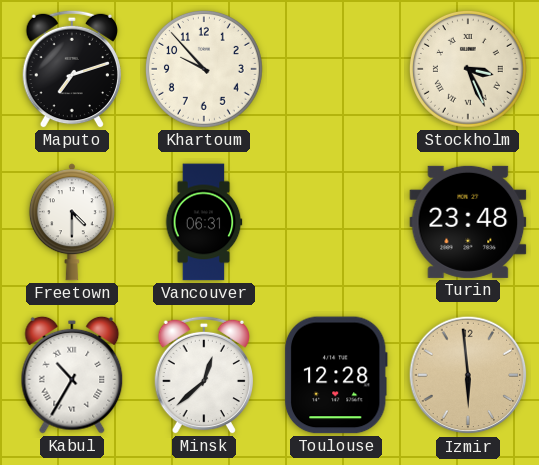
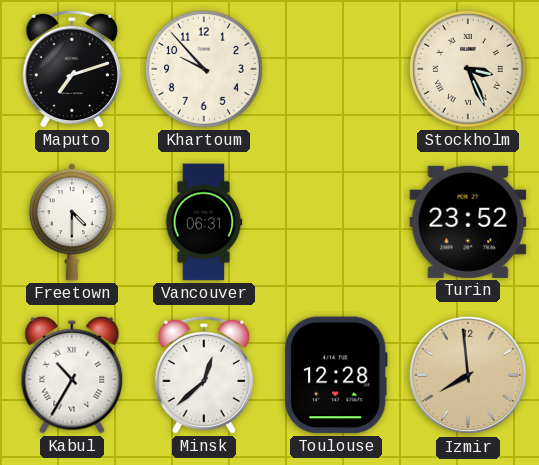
Turin: 23:48 -> 23:52 (468, 222)
Izmir: 5:59 -> 7:59 (468, 375)
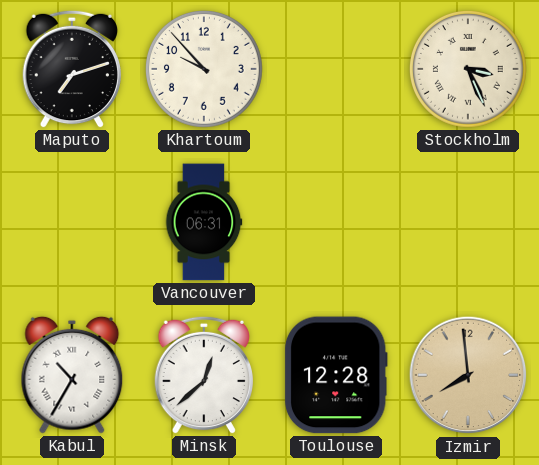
Freetown: 4:30 -> none (72, 222)
Turin: 23:52 -> none (468, 222)
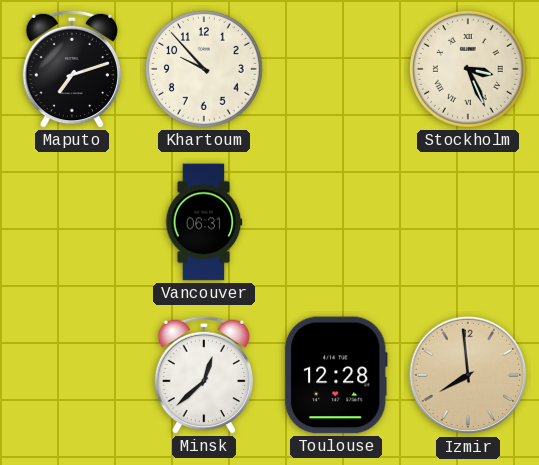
Kabul: 10:35 -> none (72, 375)
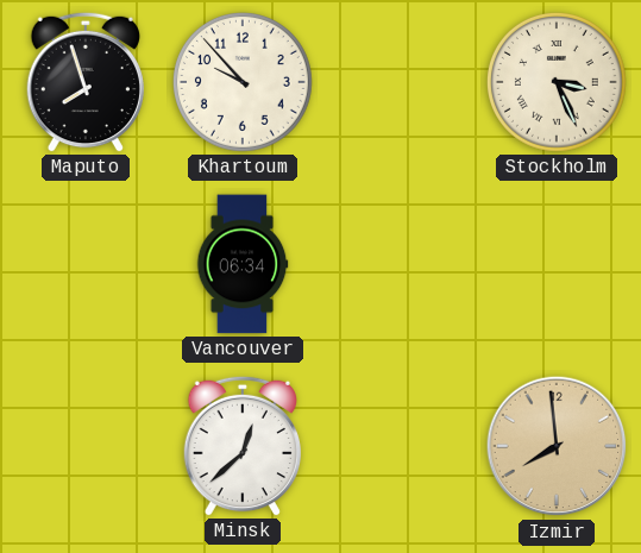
Maputo: 7:12 -> 7:57 (84, 82)
Vancouver: 06:31 -> 06:34 (243, 264)
Toulouse: 12:28 -> none (336, 375)
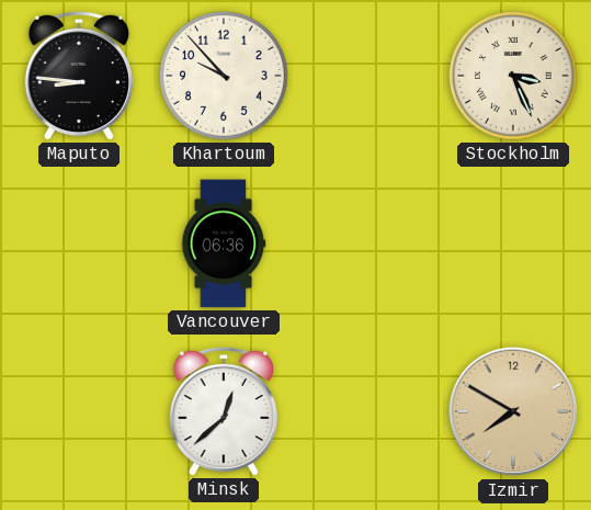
Maputo: 7:57 -> 8:46 (78, 76)
Vancouver: 06:34 -> 06:36 (224, 243)
Izmir: 7:59 -> 7:50 (513, 411)
